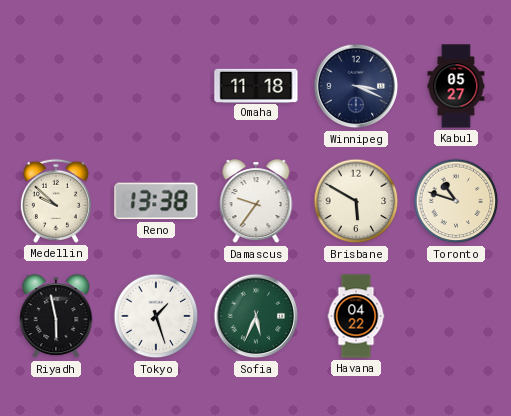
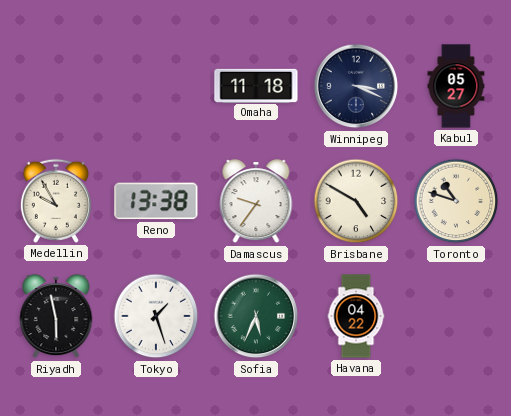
Medellin: 9:52 -> 9:55 (56, 201)
Brisbane: 5:50 -> 4:50 (356, 201)
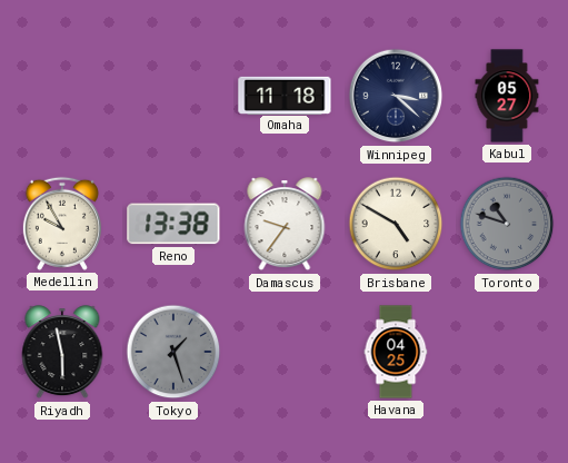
Winnipeg: 3:19 -> 3:22 (396, 96)
Toronto dial: cream -> grey (507, 224)
Tokyo dial: white -> grey (173, 352)
Sofia: 5:34 -> none (256, 316)
Havana: 04:22 -> 04:25 (396, 352)
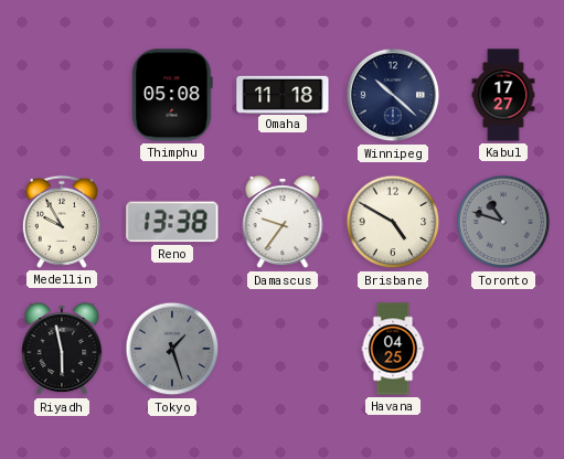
Thimphu: none -> 05:08 (172, 95)
Winnipeg: 3:22 -> 10:22 (393, 95)
Kabul: 05:27 -> 17:27 (503, 95)
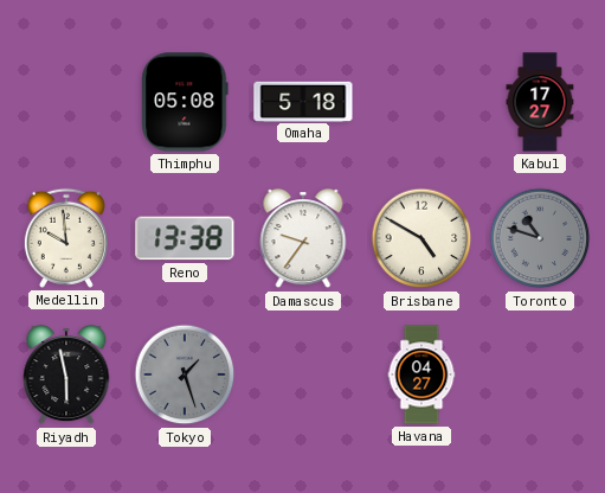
Omaha: 11:18 -> 5:18 (303, 101)
Winnipeg: 10:22 -> none (393, 95)
Medellin: 9:55 -> 9:59 (66, 238)
Havana: 04:25 -> 04:27 (421, 374)
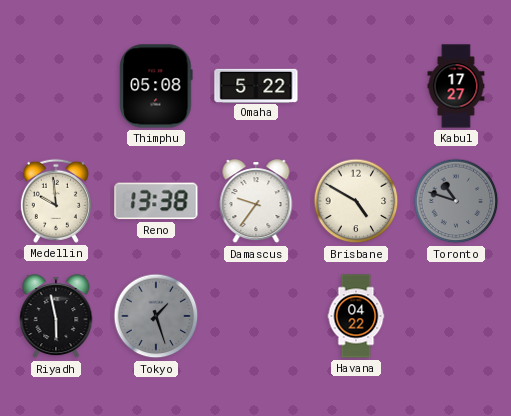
Omaha: 5:18 -> 5:22 (256, 85)
Havana: 04:27 -> 04:22 (356, 316)
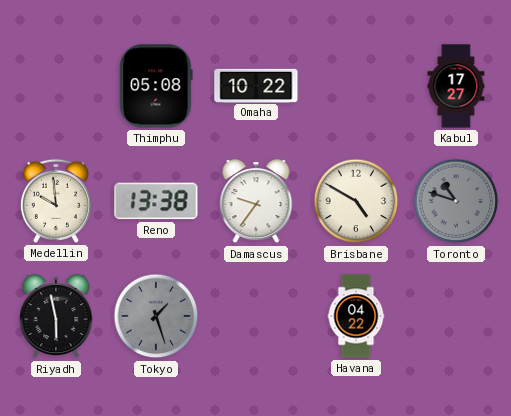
Omaha: 5:22 -> 10:22 (256, 85)
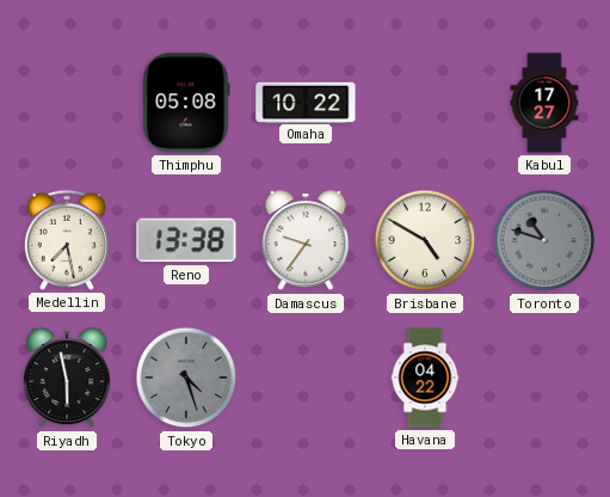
Medellin: 9:59 -> 7:28 (67, 240)
Tokyo: 1:27 -> 4:27 (186, 378)
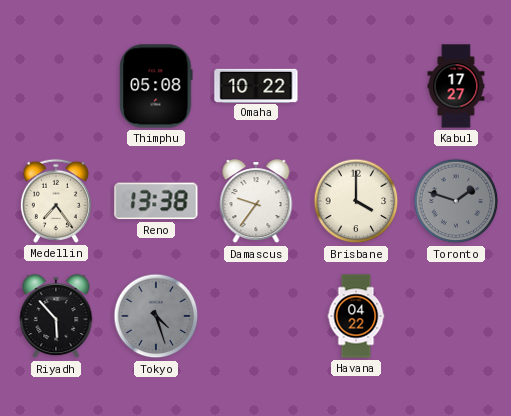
Medellin: 7:28 -> 7:24 (56, 201)
Brisbane: 4:50 -> 4:00 (356, 201)
Toronto: 10:48 -> 1:48 (456, 201)
Riyadh: 5:58 -> 5:53 (56, 317)
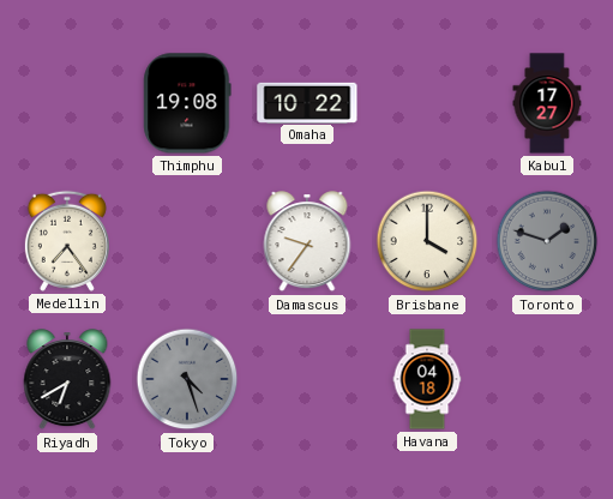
Thimphu: 05:08 -> 19:08 (187, 103)
Reno: 13:38 -> none (156, 201)
Riyadh: 5:53 -> 6:40 (67, 380)
Havana: 04:22 -> 04:18 (427, 379)
